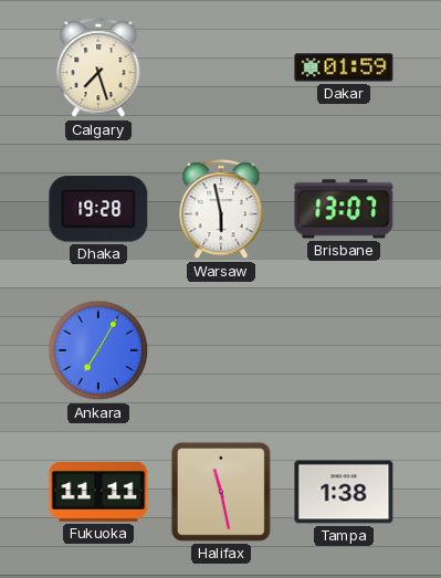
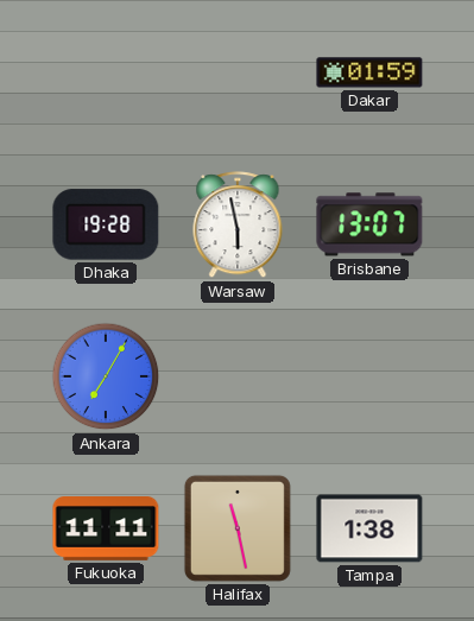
Calgary: 7:27 -> none (98, 69)
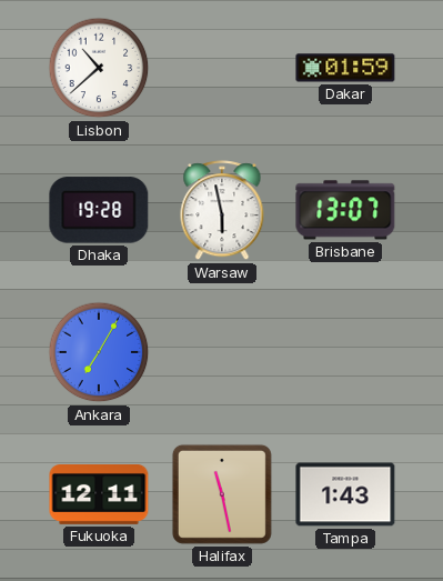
Lisbon: none -> 10:38 (99, 68)
Fukuoka: 11:11 -> 12:11 (99, 495)
Tampa: 1:38 -> 1:43 (345, 494)
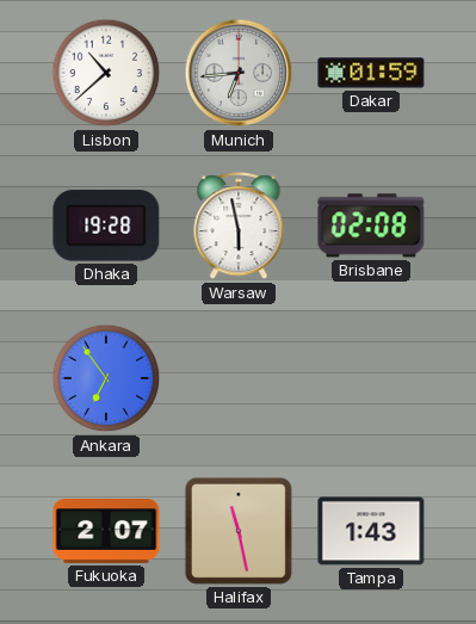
Munich: none -> 6:44 (239, 73)
Brisbane: 13:07 -> 02:08 (371, 225)
Ankara: 7:05 -> 6:54 (106, 378)
Fukuoka: 12:11 -> 2:07 (106, 532)
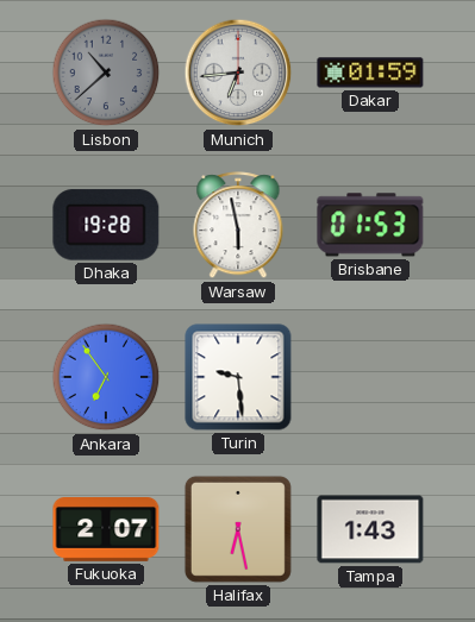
Lisbon dial: white -> grey (106, 73)
Brisbane: 02:08 -> 01:53 (370, 225)
Turin: none -> 9:29 (238, 377)
Halifax: 11:28 -> 6:28 (238, 529)
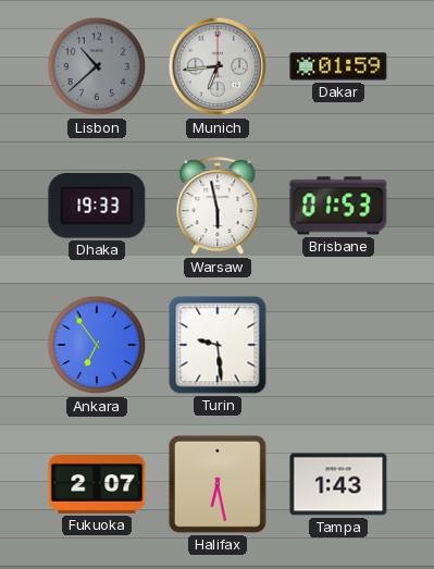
Dhaka: 19:28 -> 19:33 (97, 206)
